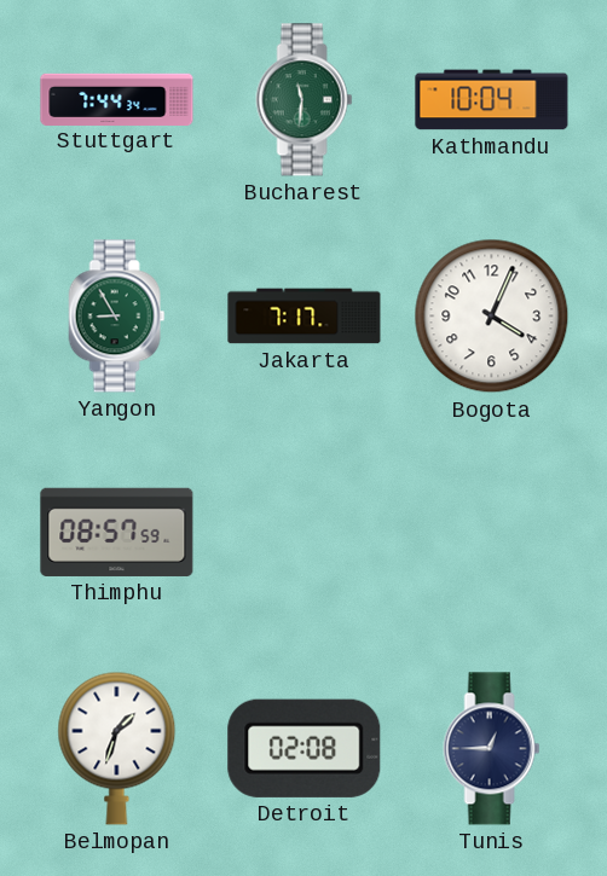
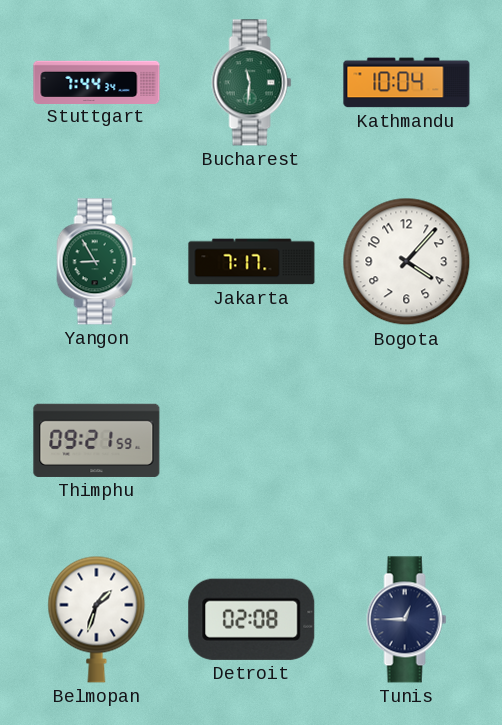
Bogota: 4:04 -> 4:07 (407, 262)
Thimphu: 08:57 -> 09:21 (97, 440)
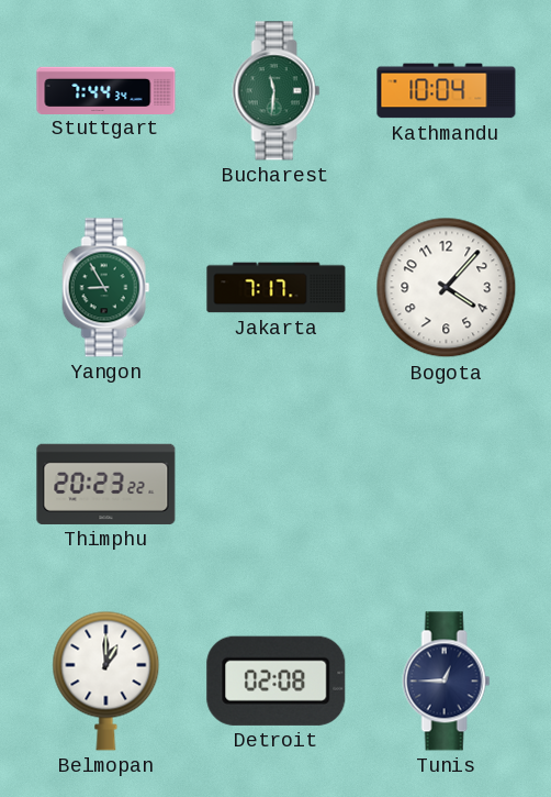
Thimphu: 09:21 -> 20:23 (106, 484)
Belmopan: 1:33 -> 1:00 (106, 680)
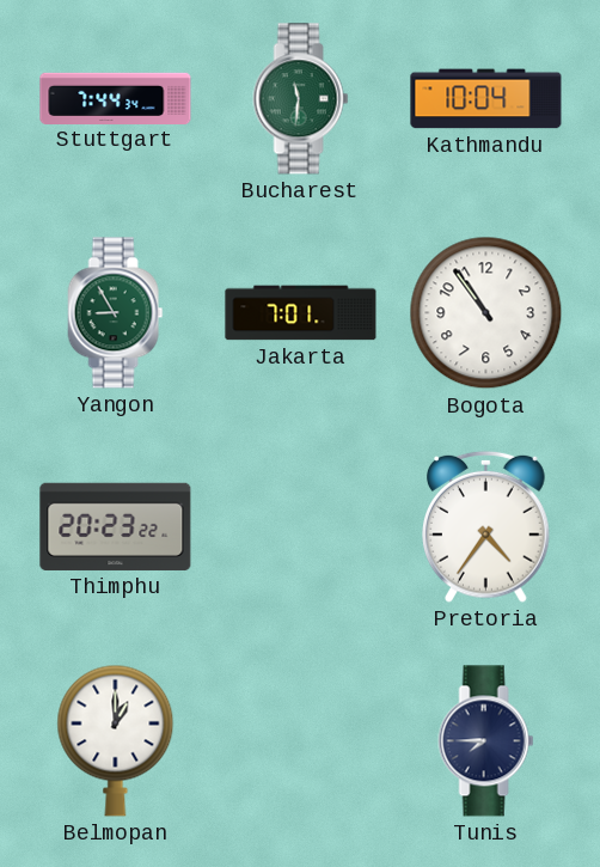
Jakarta: 7:17 -> 7:01 (301, 313)
Bogota: 4:07 -> 10:54 (486, 313)
Pretoria: none -> 4:36 (486, 526)
Detroit: 02:08 -> none (277, 680)
Tunis: 12:45 -> 7:45 (486, 741)
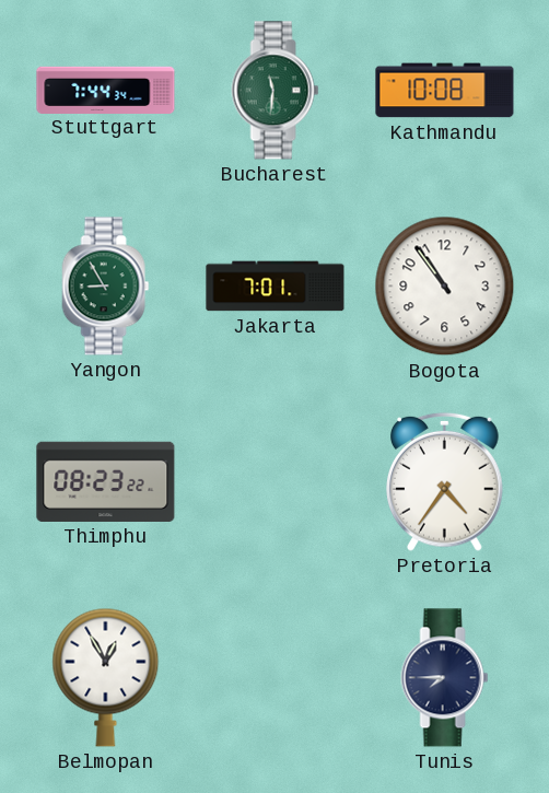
Kathmandu: 10:04 -> 10:08 (445, 91)
Thimphu: 20:23 -> 08:23 (106, 481)
Belmopan: 1:00 -> 12:55 (106, 677)
